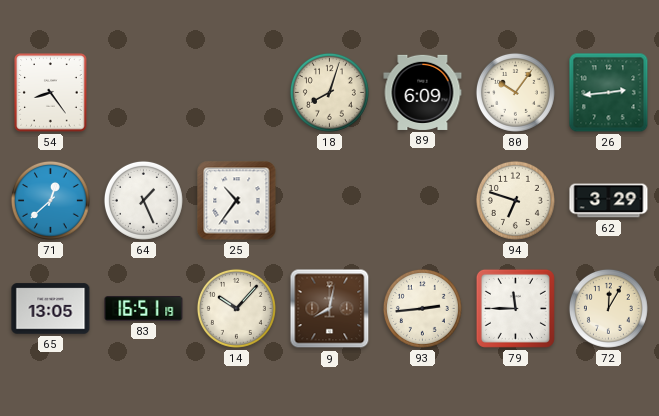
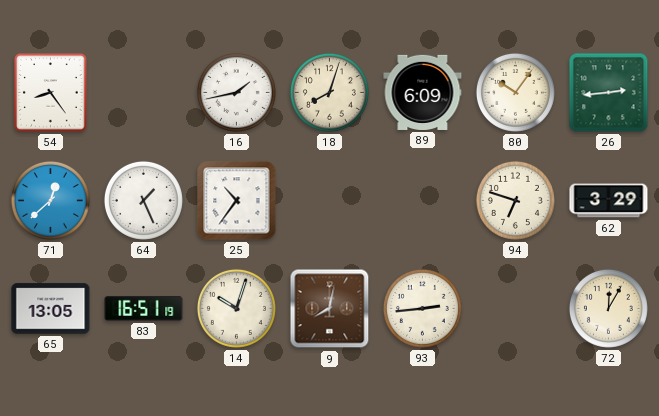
16: none -> 1:43 (236, 92)
14: 10:07 -> 10:03 (236, 308)
79: 11:45 -> none (515, 308)
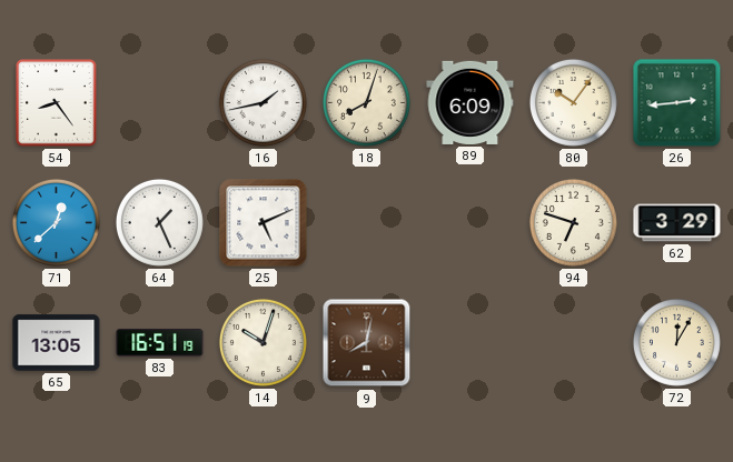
25: 10:36 -> 5:11 (264, 223)
93: 2:44 -> none (422, 308)
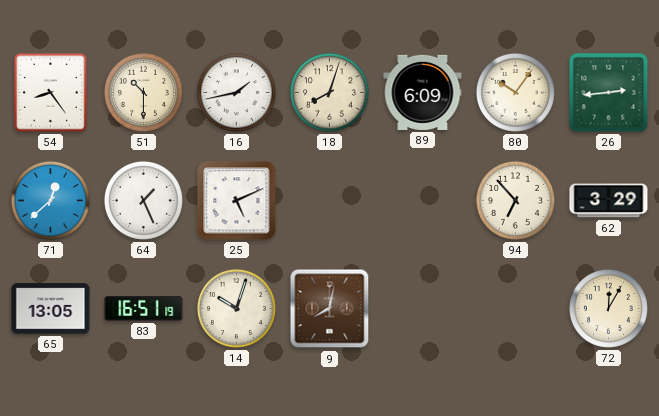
51: none -> 10:30 (143, 92)
94: 6:48 -> 6:53 (515, 200)
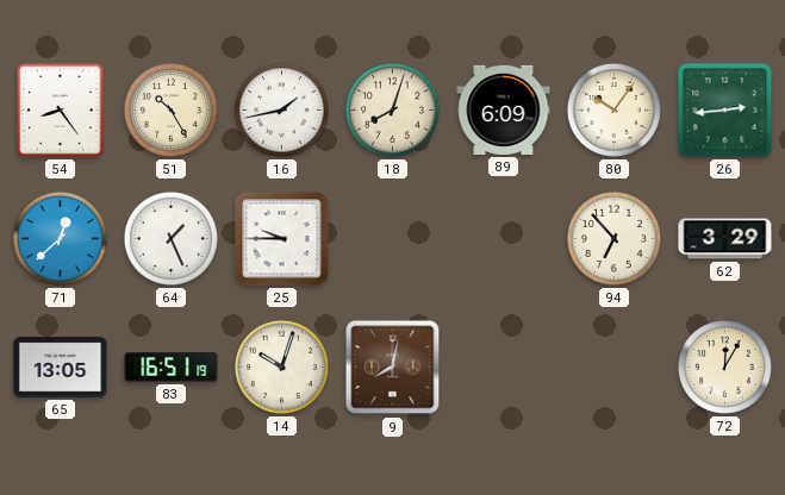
51: 10:30 -> 10:25 (170, 109)
25: 5:11 -> 9:45 (282, 239)
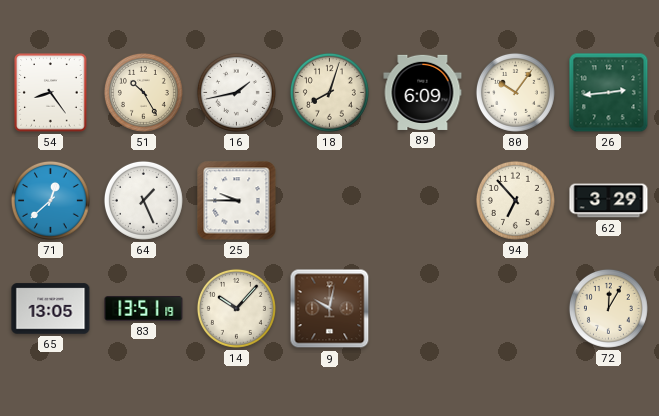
83: 16:51 -> 13:51 (144, 309)
14: 10:03 -> 10:07 (236, 308)
9: 8:02 -> 10:02 (330, 309)
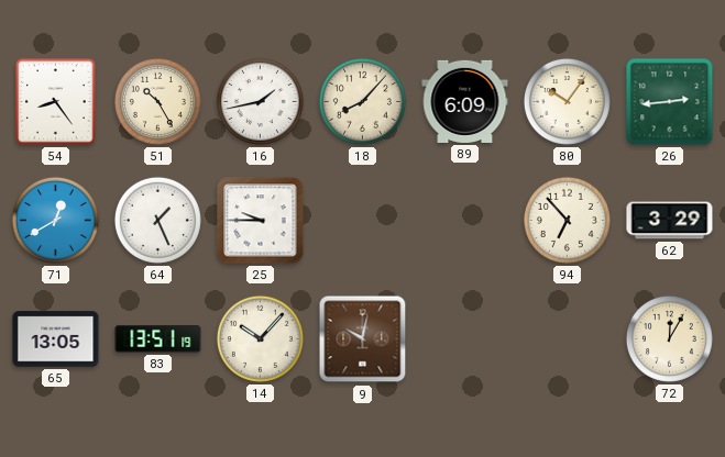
18: 8:03 -> 8:07 (362, 101)
71: 12:38 -> 12:40 (55, 220)
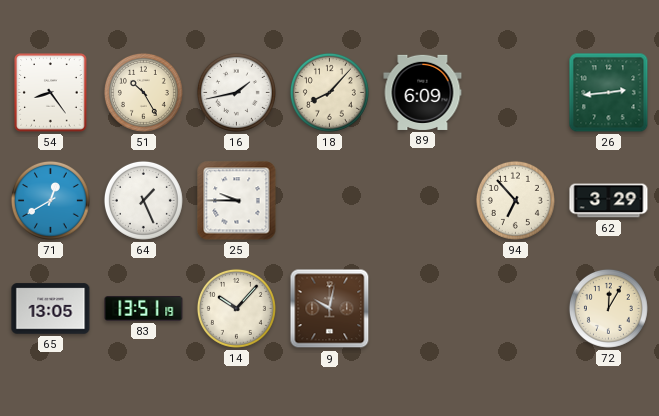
80: 10:06 -> none (567, 101)
